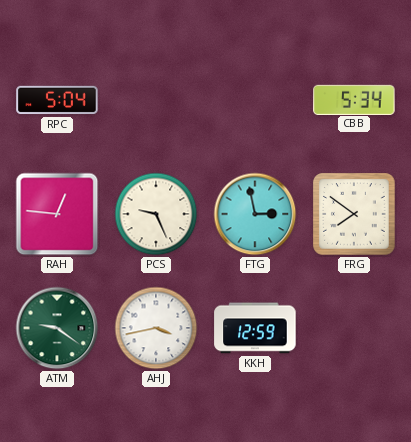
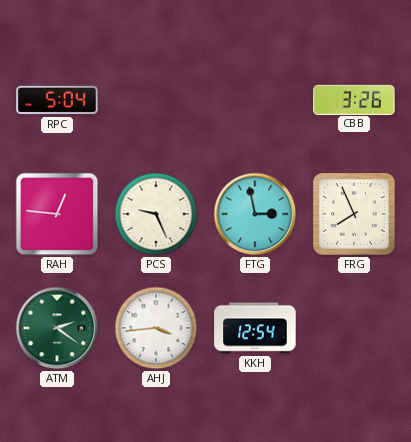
CBB: 5:34 -> 3:26 (354, 99)
FRG: 7:51 -> 7:56 (354, 214)
ATM: 9:21 -> 2:21 (57, 328)
AHJ: 3:43 -> 3:44 (156, 328)
KKH: 12:59 -> 12:54 (255, 328)
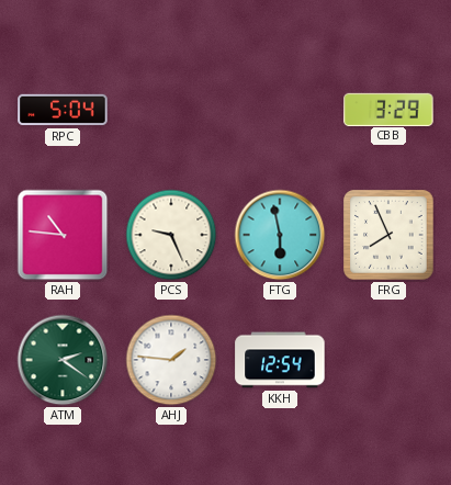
CBB: 3:26 -> 3:29 (388, 109)
RAH: 12:46 -> 10:46 (63, 235)
FTG: 2:58 -> 5:58 (280, 235)
AHJ: 3:44 -> 1:46 (171, 360)
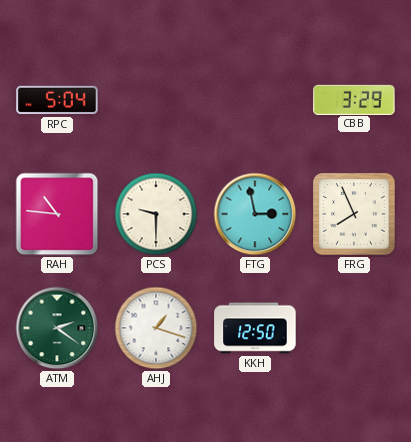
PCS: 9:26 -> 9:30 (156, 214)
FTG: 5:58 -> 2:58 (255, 214)
AHJ: 1:46 -> 1:18 (156, 328)
KKH: 12:54 -> 12:50 (255, 328)
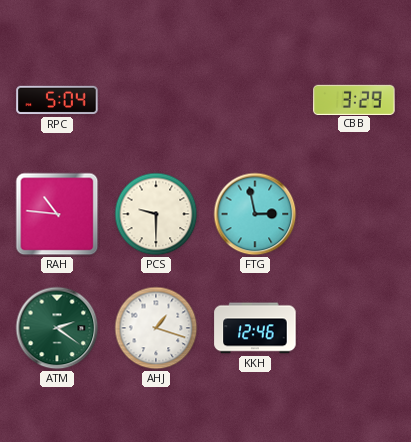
FRG: 7:56 -> none (354, 214)
KKH: 12:50 -> 12:46 (255, 328)
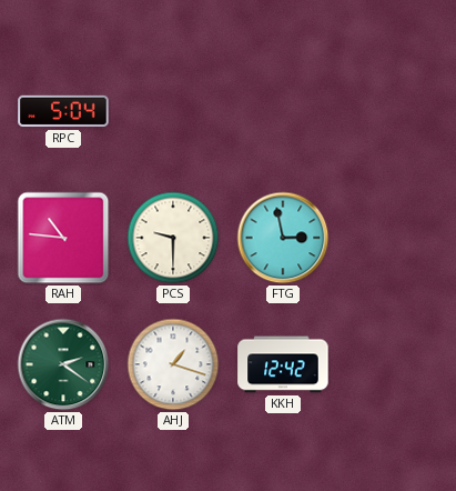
CBB: 3:29 -> none (354, 99)
KKH: 12:46 -> 12:42 (283, 364)
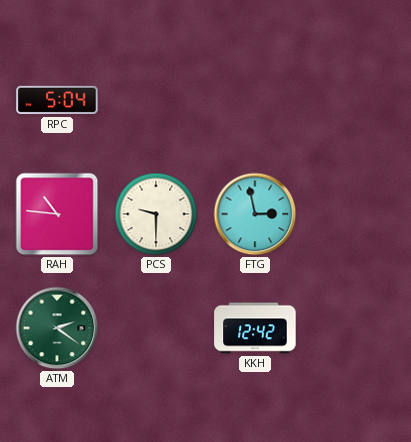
AHJ: 1:18 -> none (173, 364)
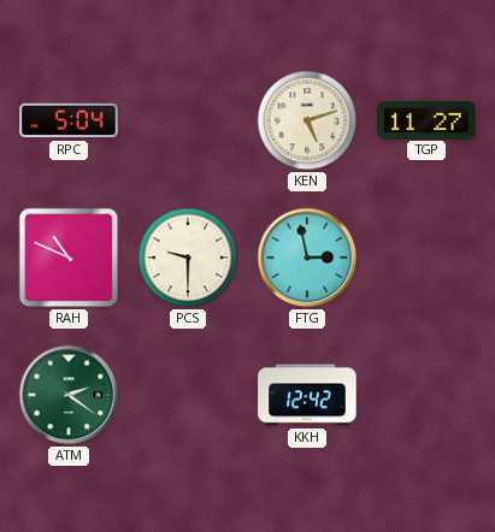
KEN: none -> 5:12 (307, 120)
TGP: none -> 11:27 (426, 119)
RAH: 10:46 -> 10:49 (69, 258)
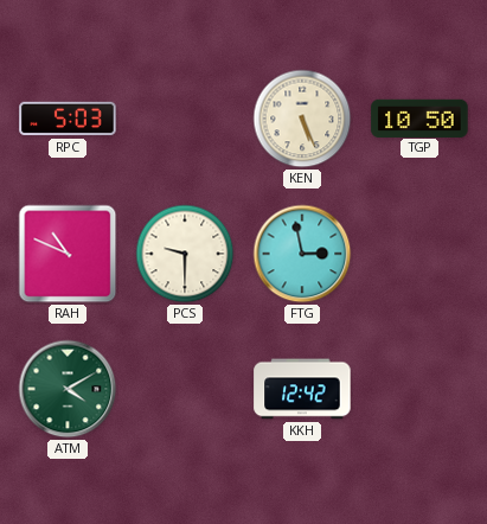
RPC: 5:04 -> 5:03 (68, 119)
KEN: 5:12 -> 5:26 (302, 119)
TGP: 11:27 -> 10:50 (419, 117)
ATM: 2:21 -> 4:10 (68, 389)
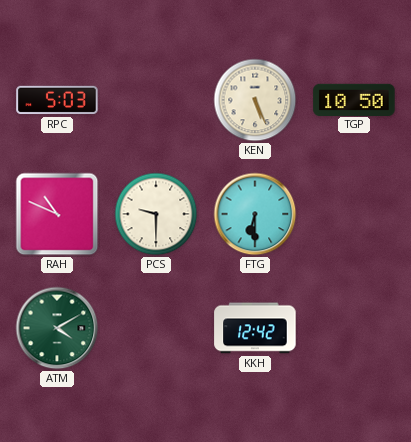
FTG: 2:58 -> 6:30 (255, 214)
